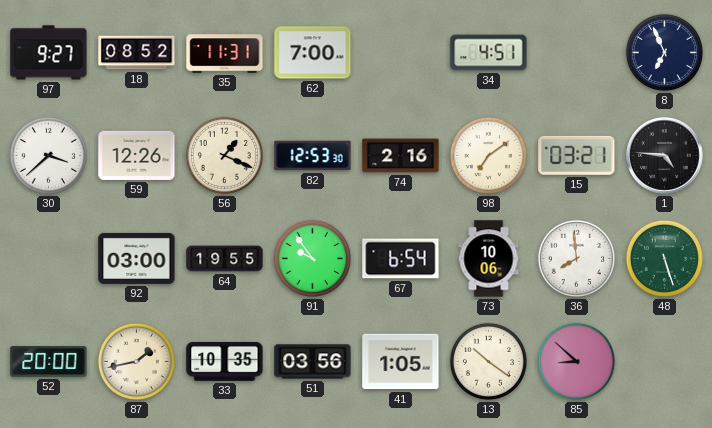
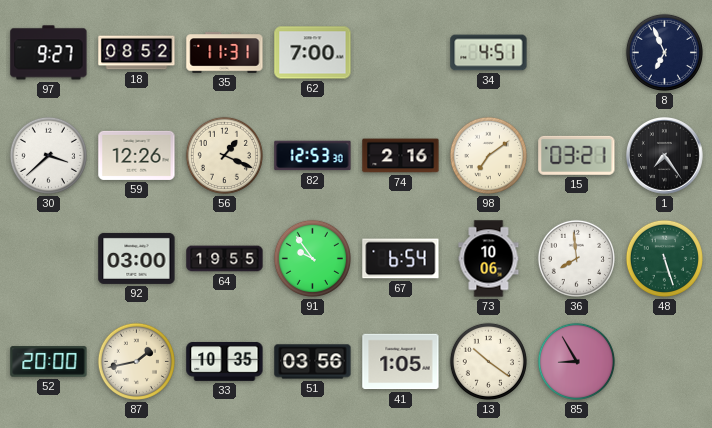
1: 4:46 -> 7:24 (665, 156)
85: 8:52 -> 8:55 (576, 361)
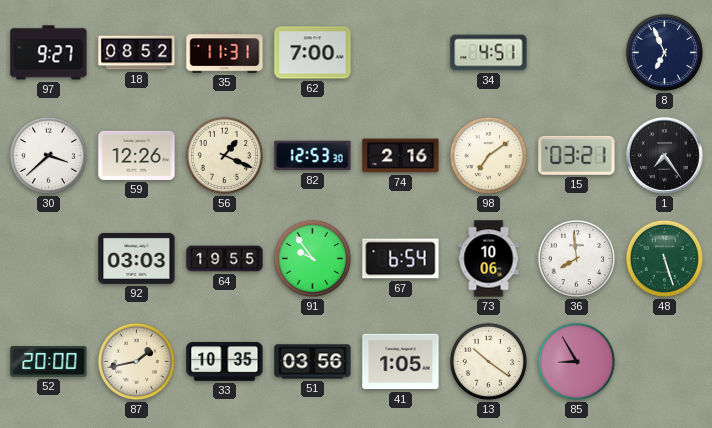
92: 03:00 -> 03:03 (137, 258)
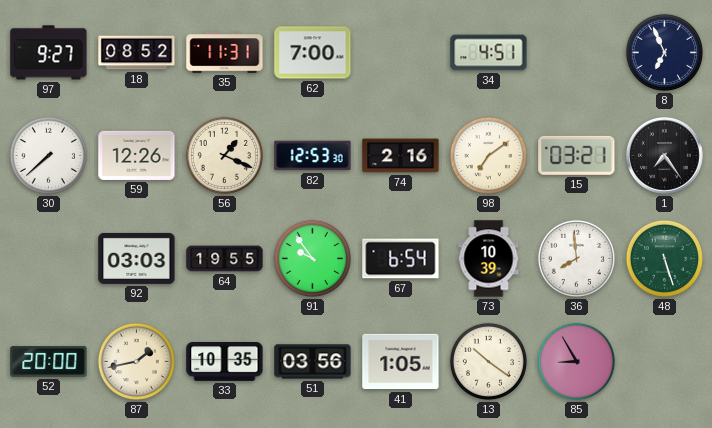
30: 3:38 -> 7:38 (48, 155)
73: 10:06 -> 10:39 (489, 259)
